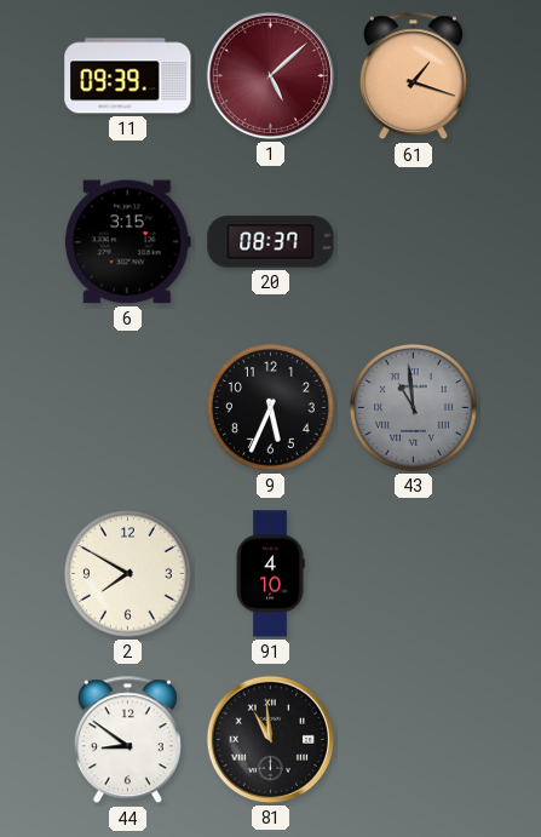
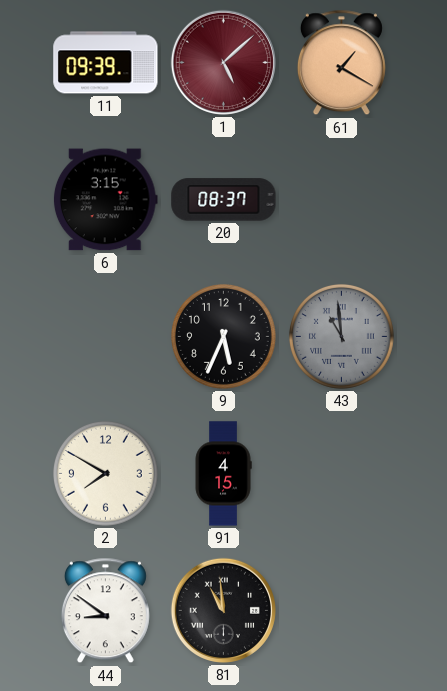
61: 1:18 -> 1:20 (341, 63)
91: 4:10 -> 4:15 (223, 474)
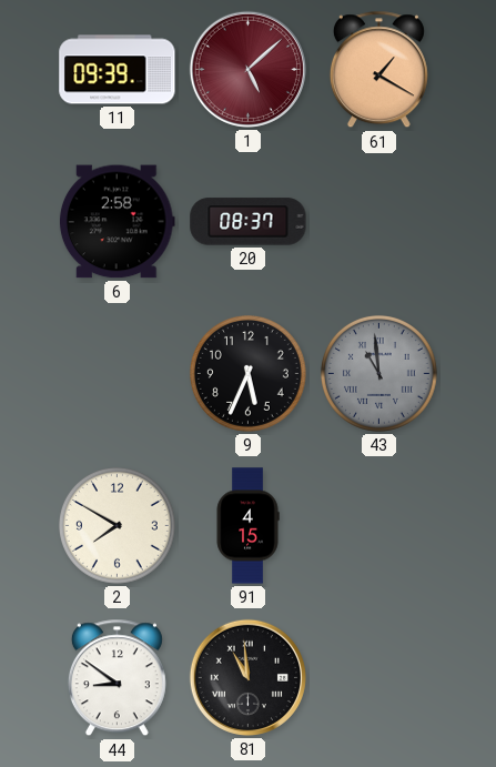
6: 3:15 -> 2:58 (117, 222)
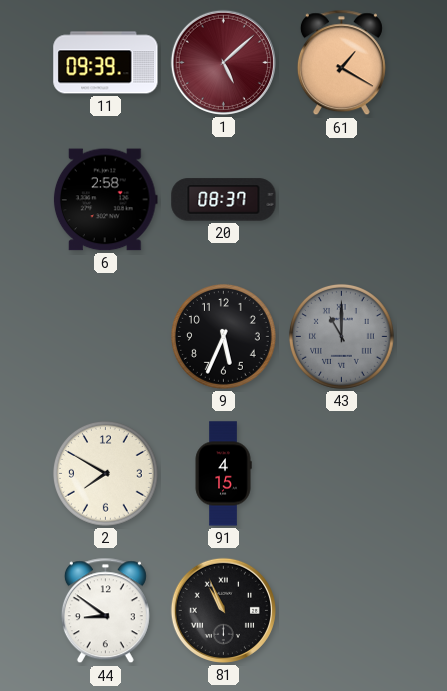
43: 10:59 -> 11:00 (341, 336)
81: 10:59 -> 10:56 (223, 610)
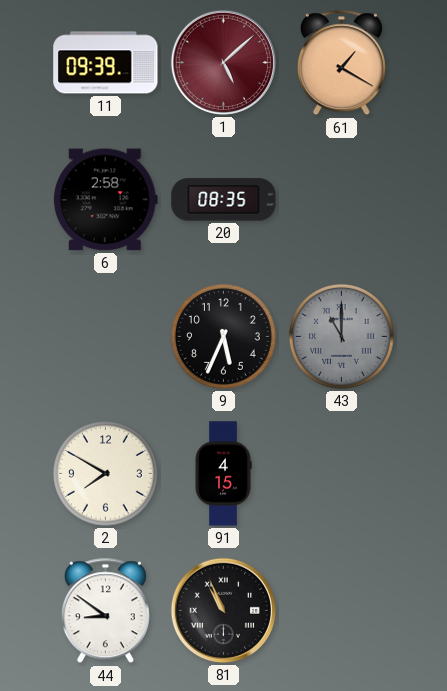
20: 08:37 -> 08:35 (224, 200)
